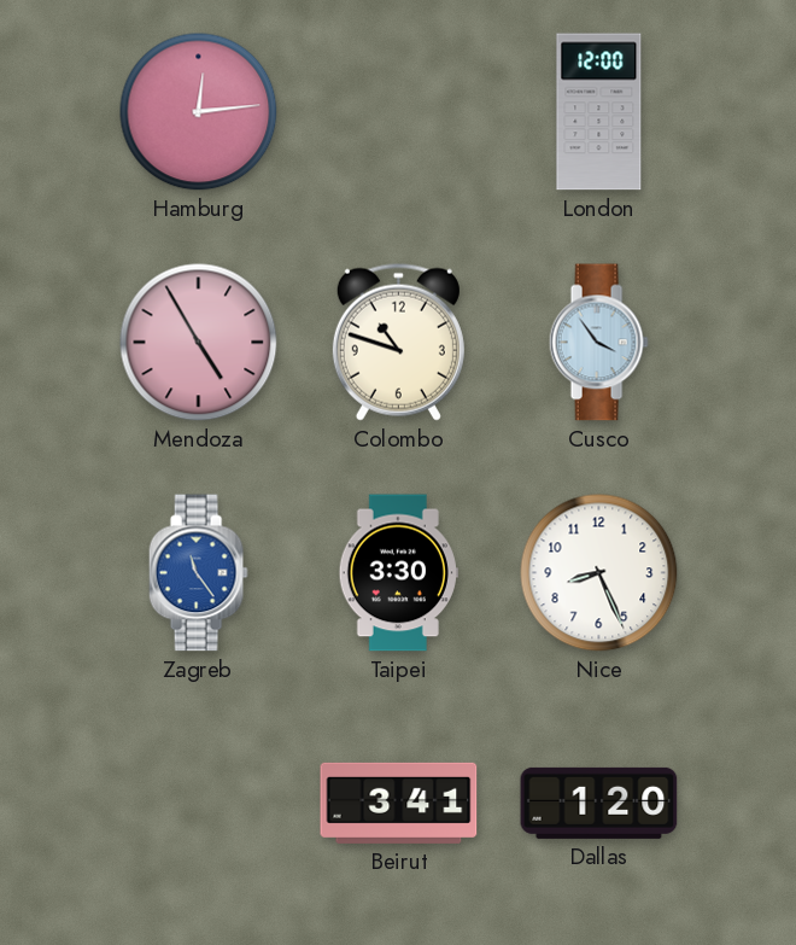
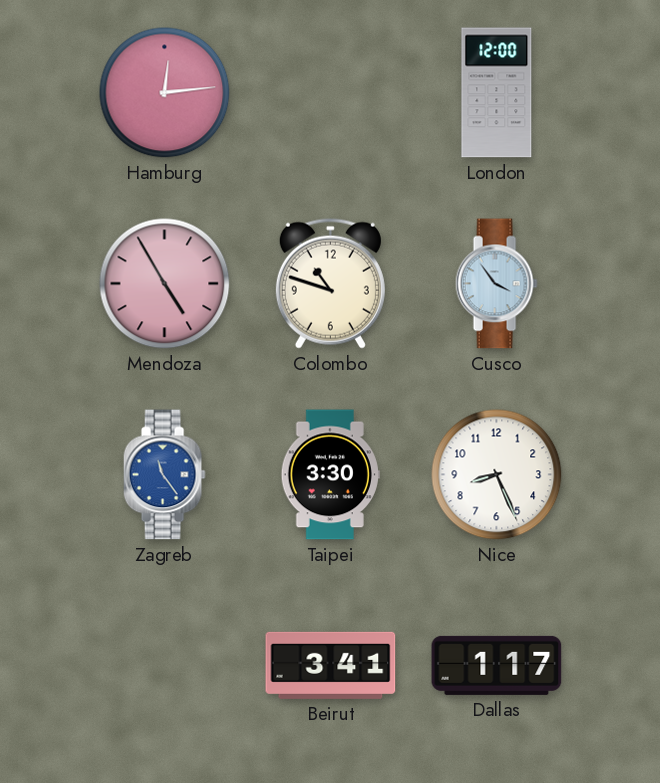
Dallas: 1:20 -> 1:17 (497, 665)
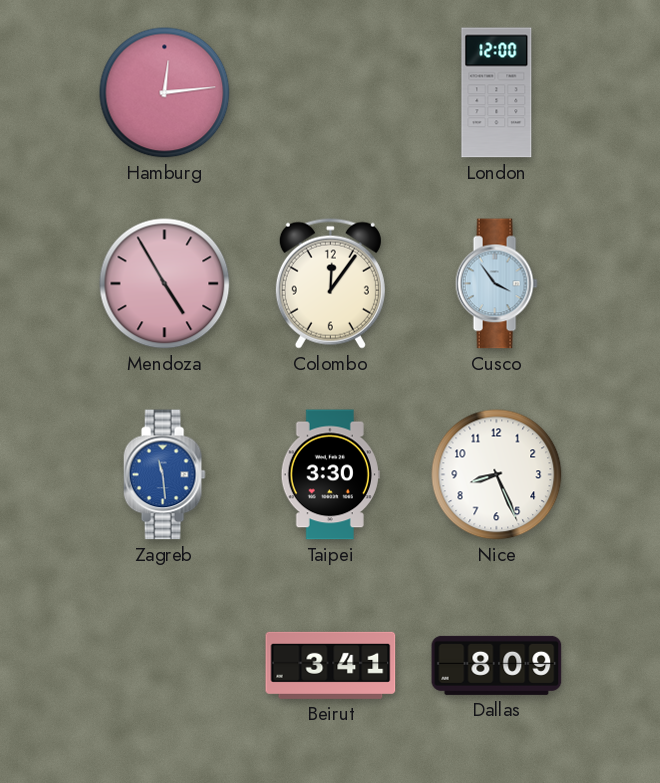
Colombo: 10:48 -> 12:06 (330, 283)
Zagreb: 11:24 -> 11:29 (164, 475)
Dallas: 1:17 -> 8:09 (497, 665)
